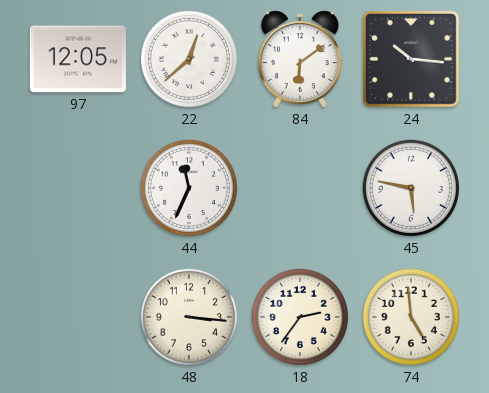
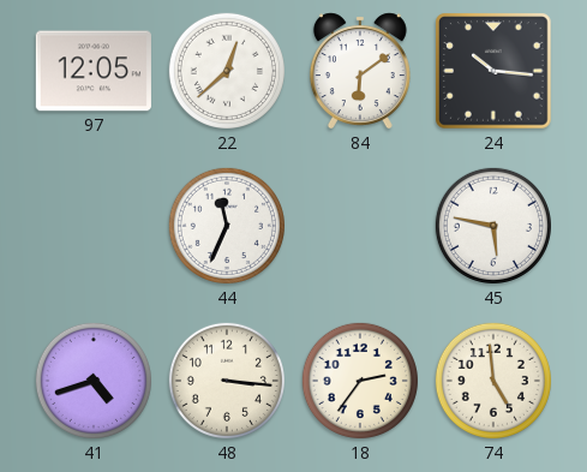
41: none -> 4:42 (94, 381)
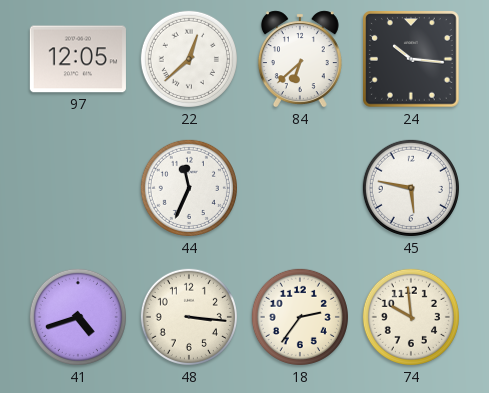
84: 6:09 -> 6:38 (300, 59)
74: 4:59 -> 9:59 (411, 317)
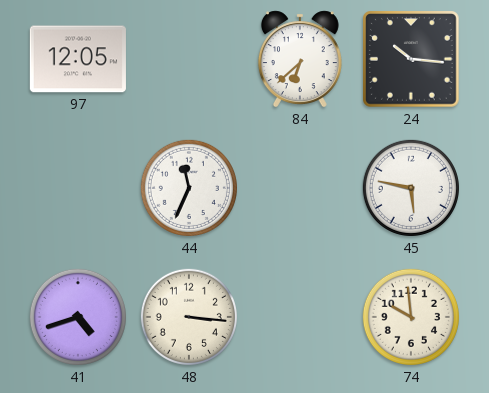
22: 12:38 -> none (189, 59)
18: 2:36 -> none (300, 317)
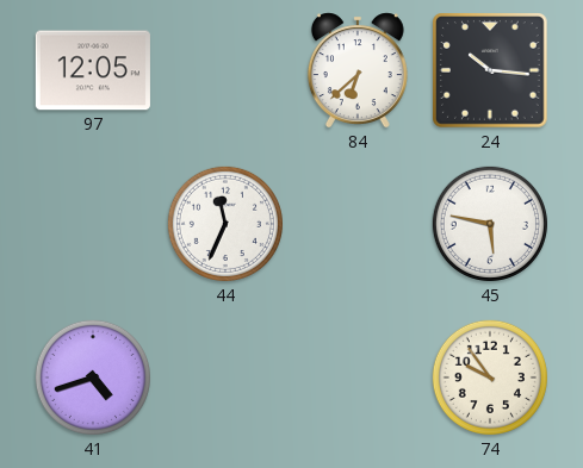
48: 3:16 -> none (189, 317)
74: 9:59 -> 9:54 (490, 377)
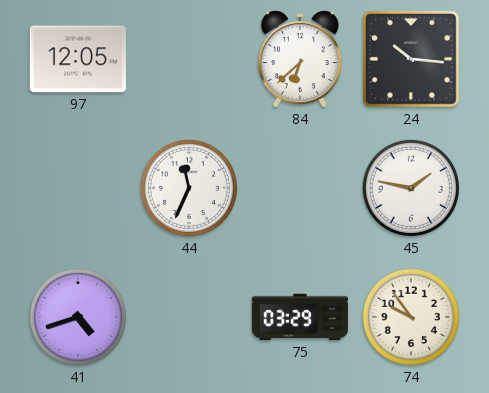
45: 5:47 -> 1:47 (411, 188)
75: none -> 03:29 (300, 317)
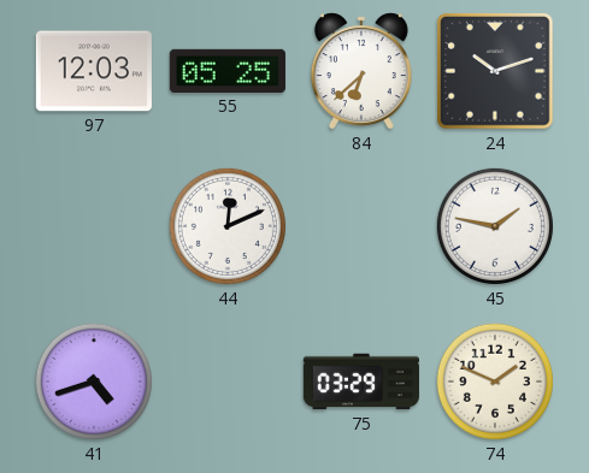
97: 12:05 -> 12:03 (94, 71)
55: none -> 05:25 (228, 71)
24: 10:16 -> 10:12 (496, 72)
44: 11:34 -> 12:11 (228, 226)
74: 9:54 -> 1:49 (495, 382)
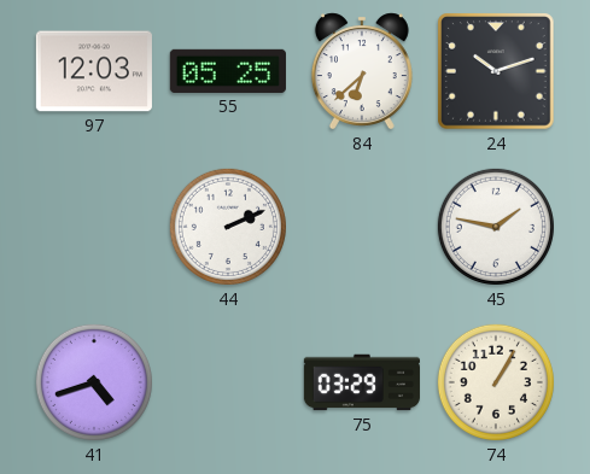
44: 12:11 -> 2:11 (228, 227)
74: 1:49 -> 1:05 (496, 382)
